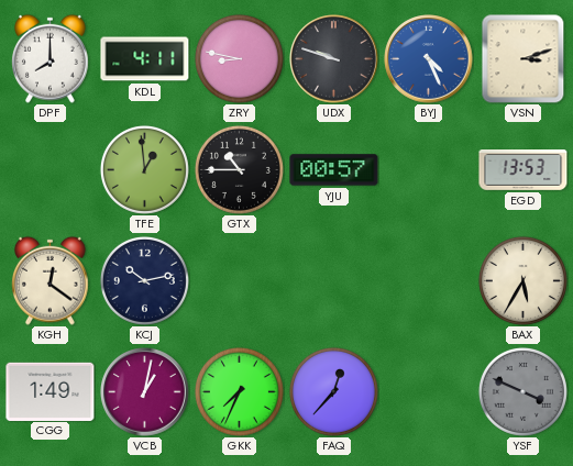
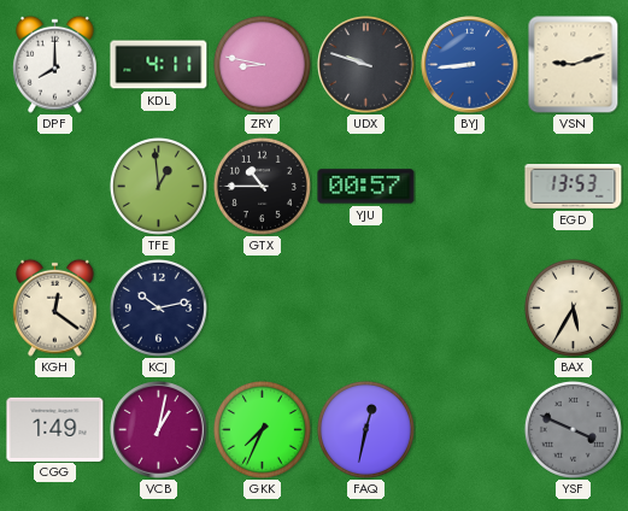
BYJ: 4:26 -> 8:44 (470, 65)
VSN: 3:12 -> 9:12 (574, 64)
FAQ: 12:37 -> 12:32 (365, 429)
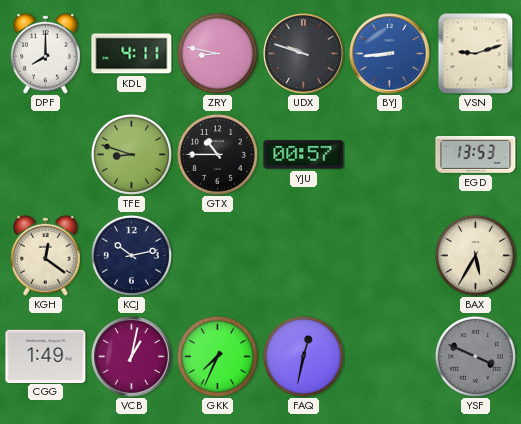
TFE: 12:59 -> 8:48 (131, 154)
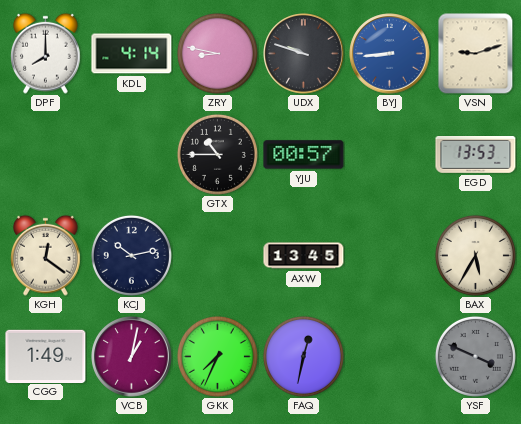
KDL: 4:11 -> 4:14 (132, 54)
TFE: 8:48 -> none (131, 154)
AXW: none -> 13:45 (304, 256)
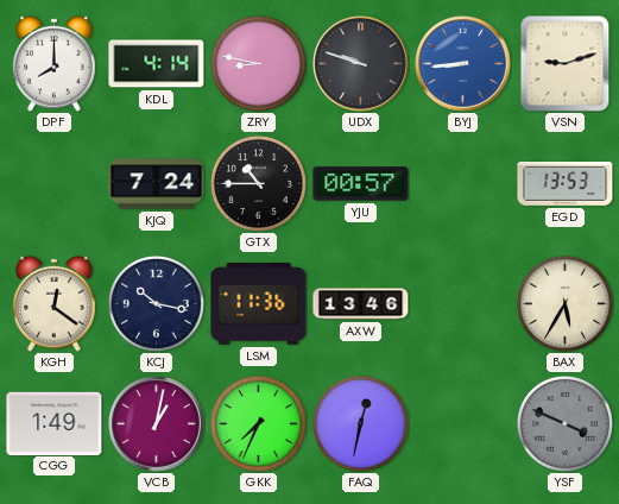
KJQ: none -> 7:24 (157, 184)
KCJ: 10:13 -> 10:17 (156, 303)
LSM: none -> 11:36 (259, 304)
AXW: 13:45 -> 13:46 (361, 304)
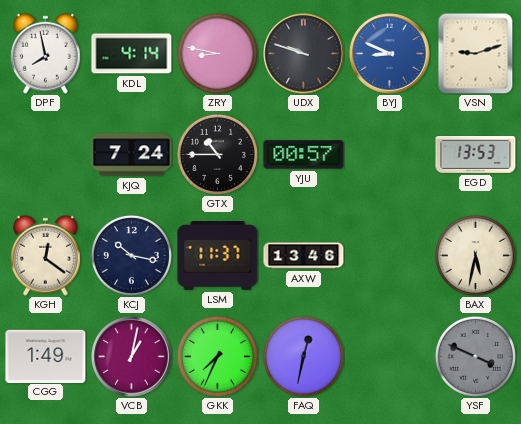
DPF: 8:00 -> 7:58 (46, 53)
BYJ: 8:44 -> 8:49 (390, 54)
LSM: 11:36 -> 11:37 (218, 256)
BAX: 5:35 -> 5:32 (475, 255)
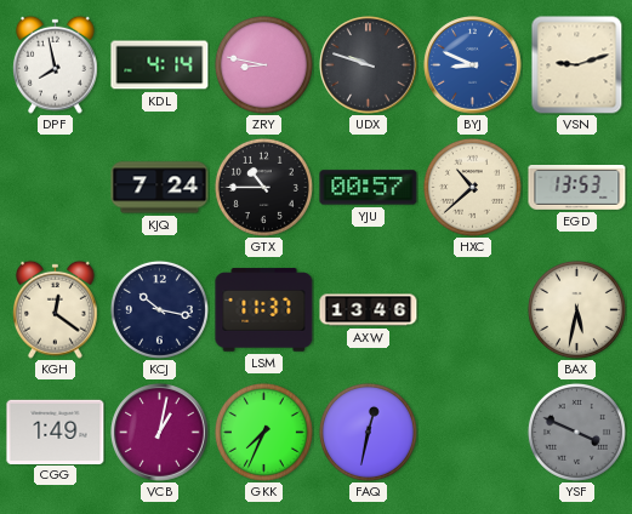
HXC: none -> 10:38 (472, 187)
